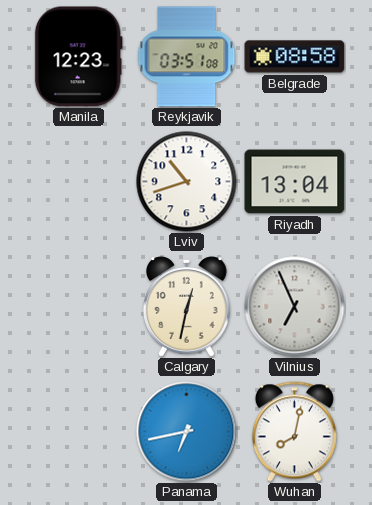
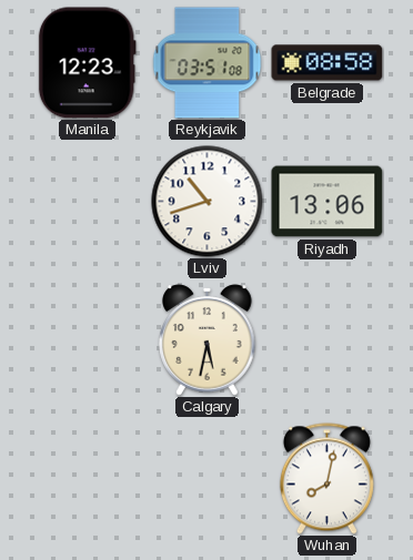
Riyadh: 13:04 -> 13:06 (328, 202)
Calgary: 12:32 -> 5:32 (208, 340)
Vilnius: 6:56 -> none (295, 307)
Panama: 6:43 -> none (187, 432)
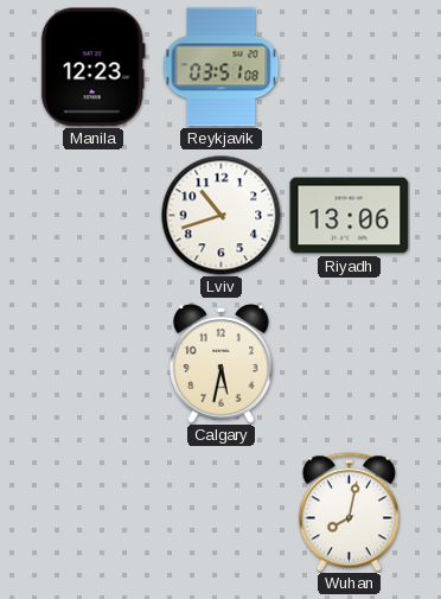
Belgrade: 08:58 -> none (328, 63)
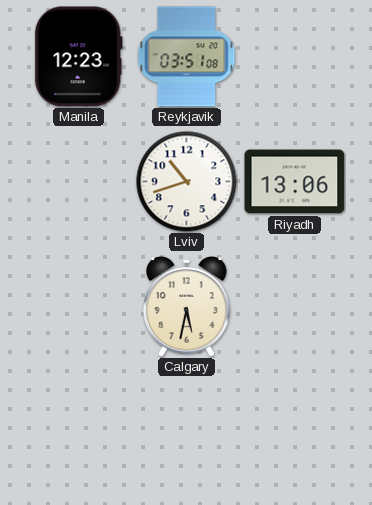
Wuhan: 8:02 -> none (349, 512)
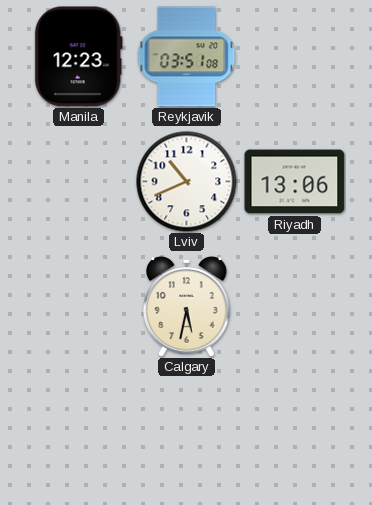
Lviv: 10:42 -> 10:41 (187, 182)
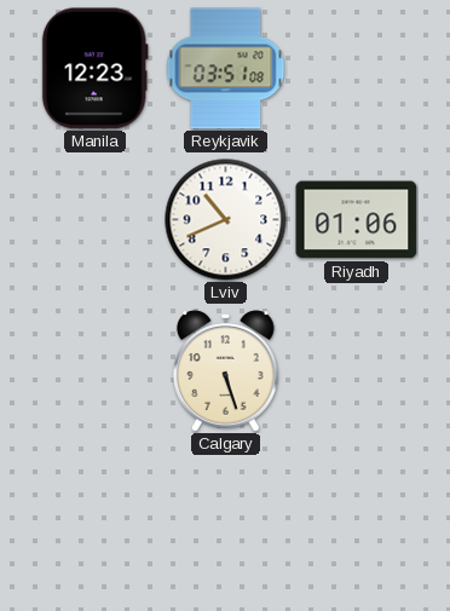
Riyadh: 13:06 -> 01:06 (357, 220)
Calgary: 5:32 -> 5:27 (226, 371)
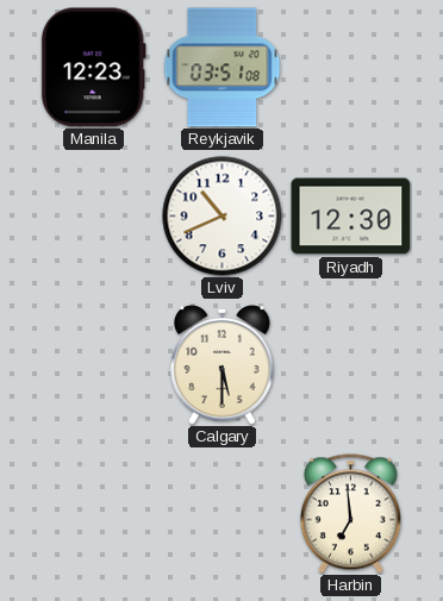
Riyadh: 01:06 -> 12:30 (351, 217)
Calgary: 5:27 -> 5:30 (223, 365)
Harbin: none -> 6:59 (350, 514)
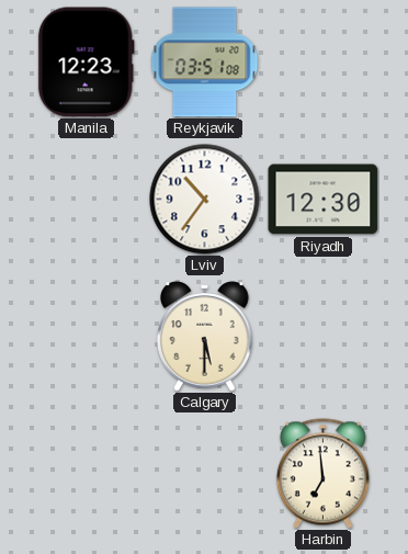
Lviv: 10:41 -> 10:36 (205, 200)
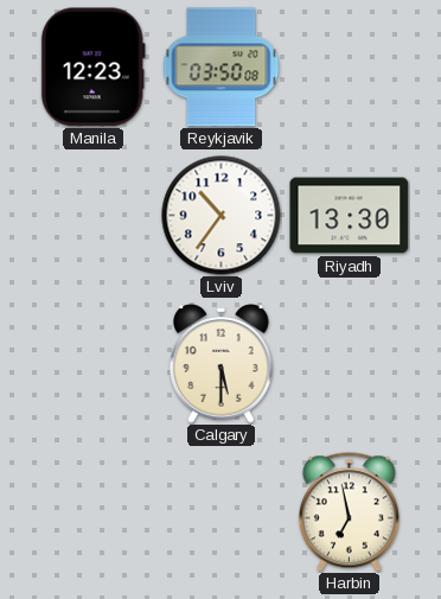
Reykjavik: 03:51 -> 03:50 (222, 68)
Riyadh: 12:30 -> 13:30 (350, 216)
Harbin: 6:59 -> 6:58 (349, 512)
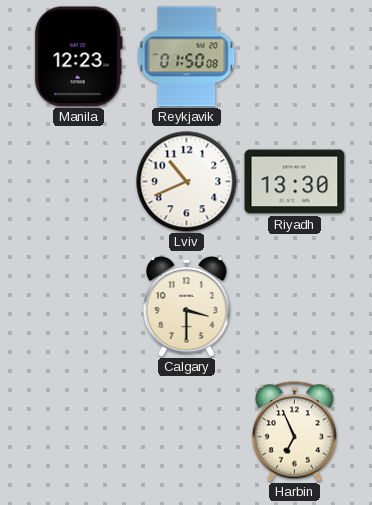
Reykjavik: 03:50 -> 01:50 (187, 57)
Lviv: 10:36 -> 10:41 (187, 182)
Calgary: 5:30 -> 3:30 (187, 307)
Harbin: 6:58 -> 6:56 (294, 432)
